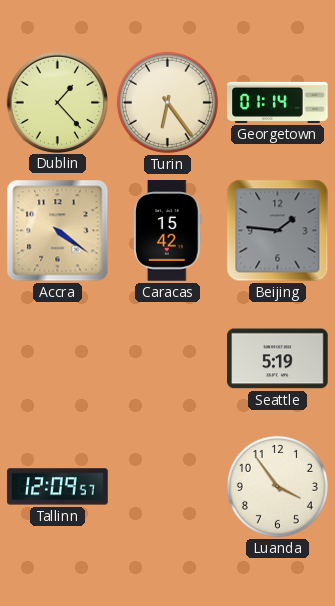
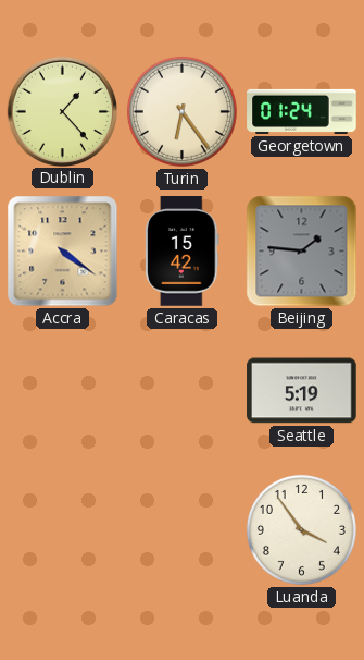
Georgetown: 01:14 -> 01:24 (302, 111)
Tallinn: 12:09 -> none (58, 487)
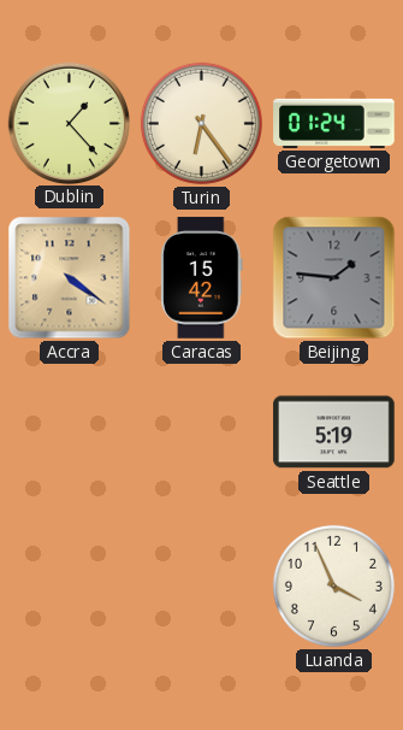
Luanda: 3:54 -> 3:56 (333, 585)
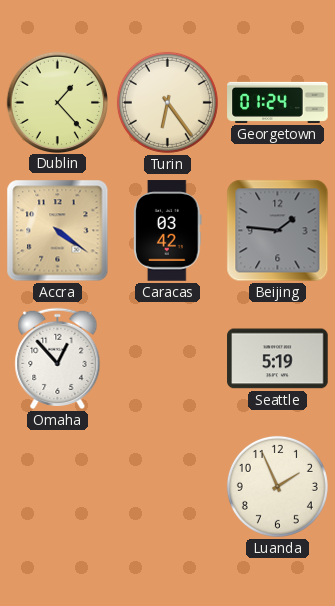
Caracas: 15:42 -> 03:42 (168, 231)
Omaha: none -> 12:53 (58, 358)
Luanda: 3:56 -> 1:56 (277, 486)
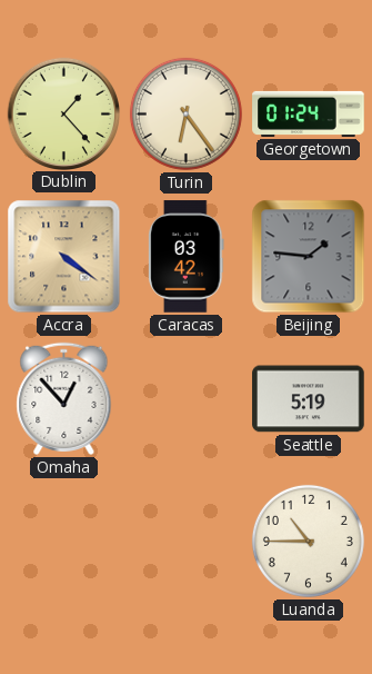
Luanda: 1:56 -> 10:45 (308, 541)
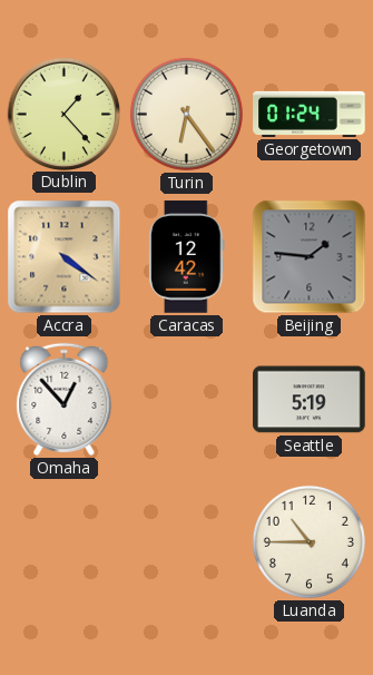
Caracas: 03:42 -> 12:42 (187, 257)
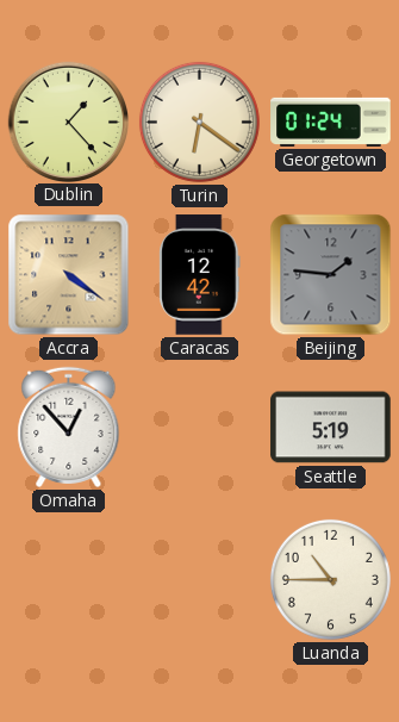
Turin: 6:24 -> 6:21 (199, 122)
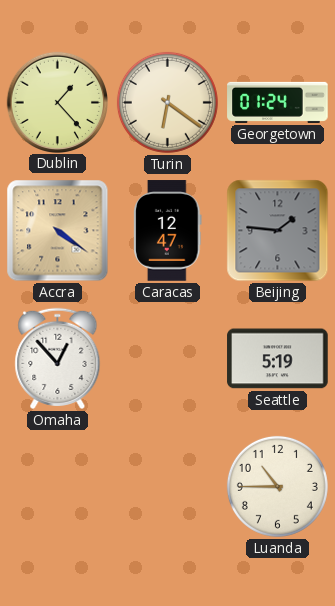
Caracas: 12:42 -> 12:47 (168, 231)
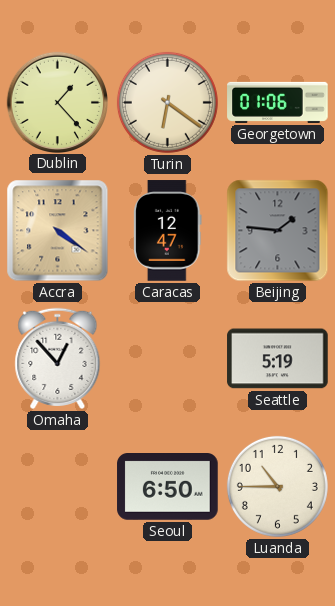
Georgetown: 01:24 -> 01:06 (278, 102)
Seoul: none -> 6:50 (168, 487)
